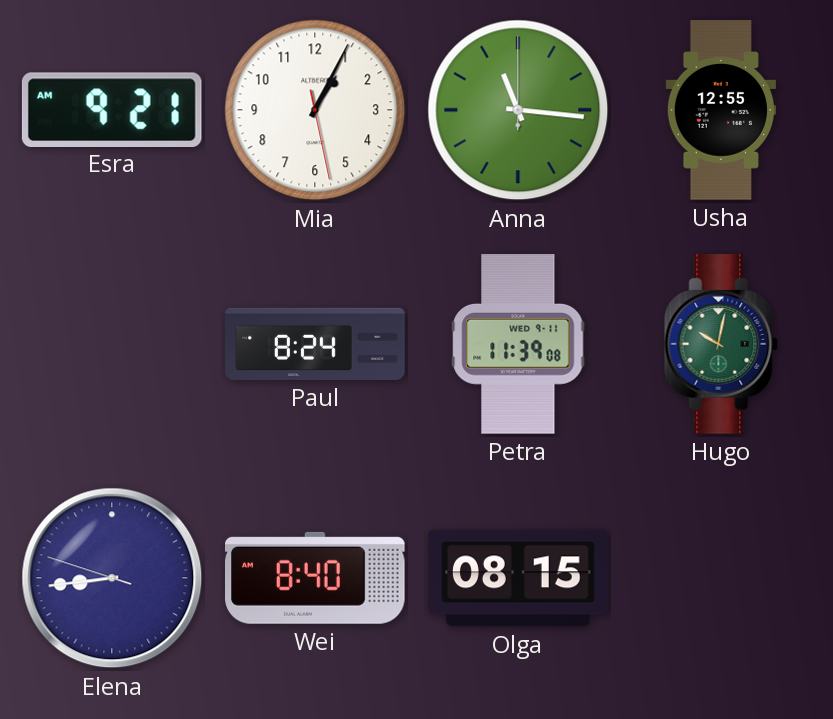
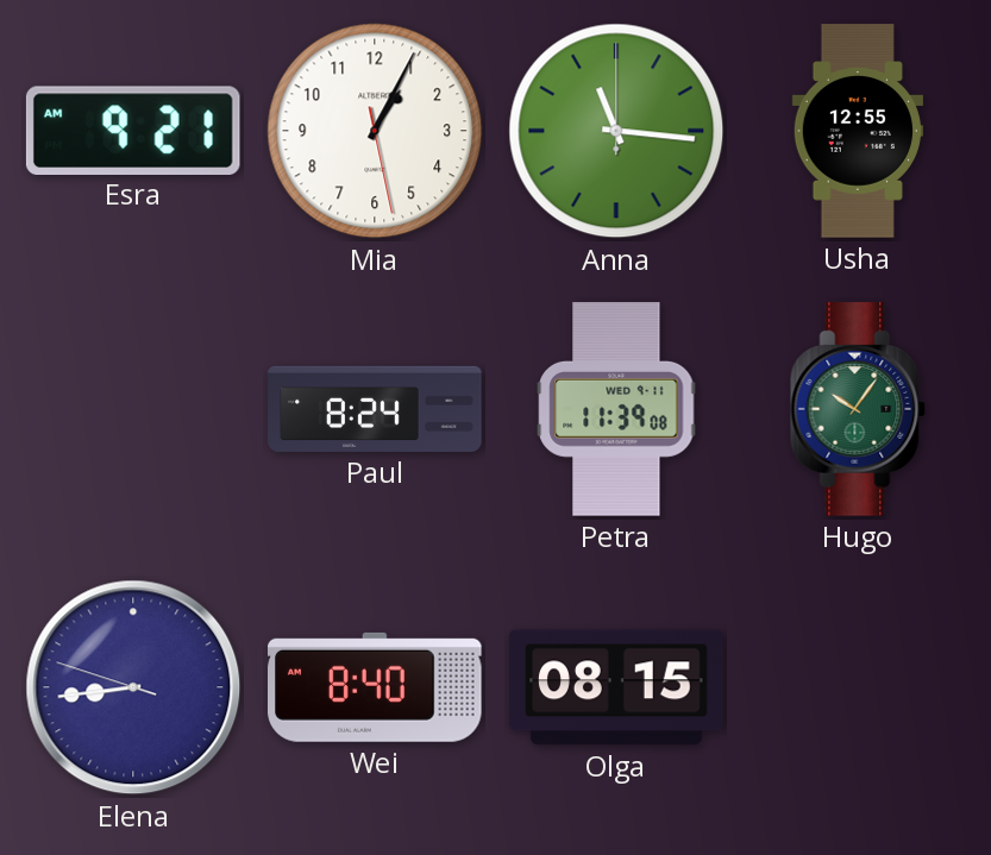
Hugo: 10:02 -> 10:06 (858, 409)
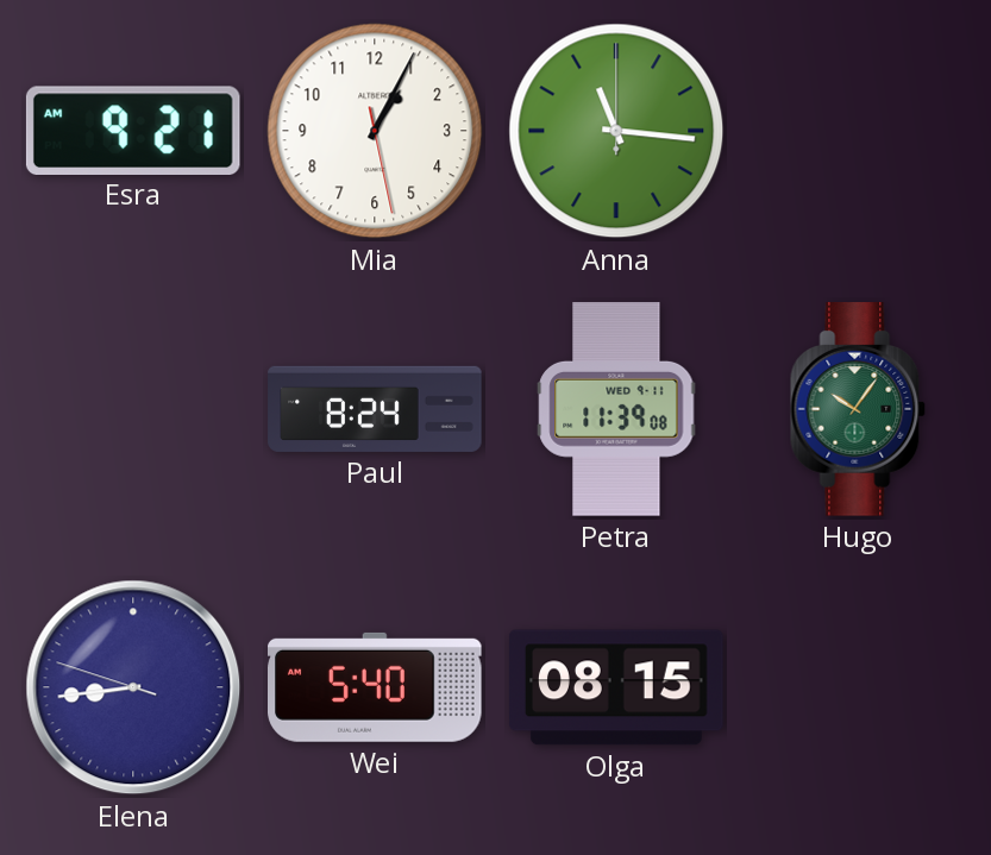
Usha: 12:55 -> none (857, 131)
Wei: 8:40 -> 5:40 (376, 687)
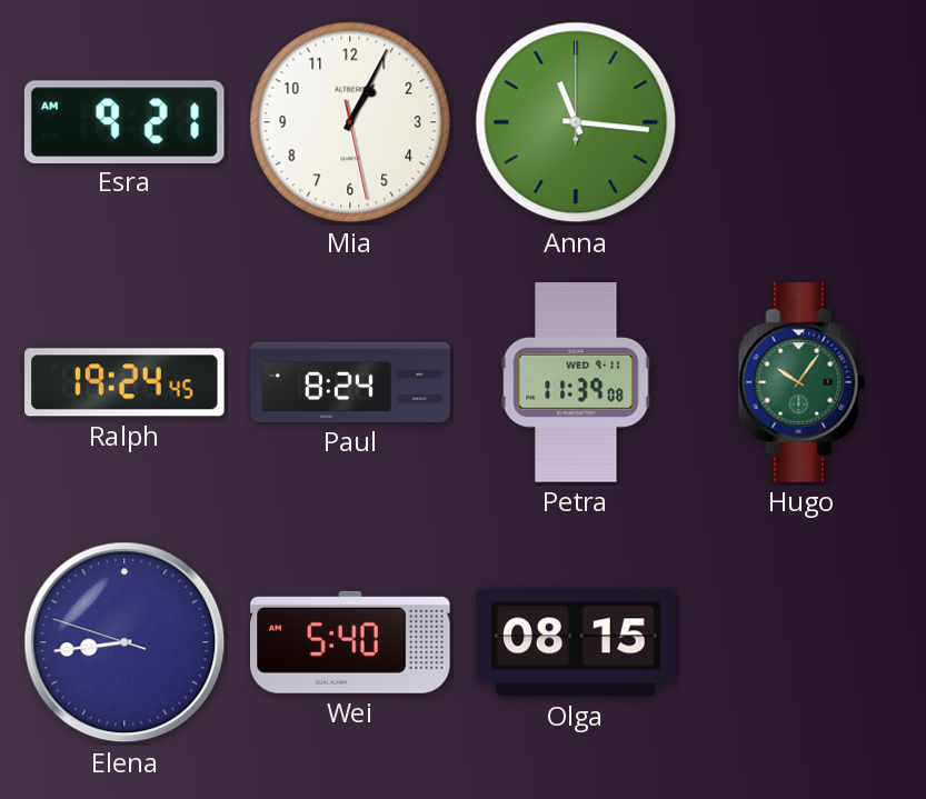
Ralph: none -> 19:24 (126, 382)
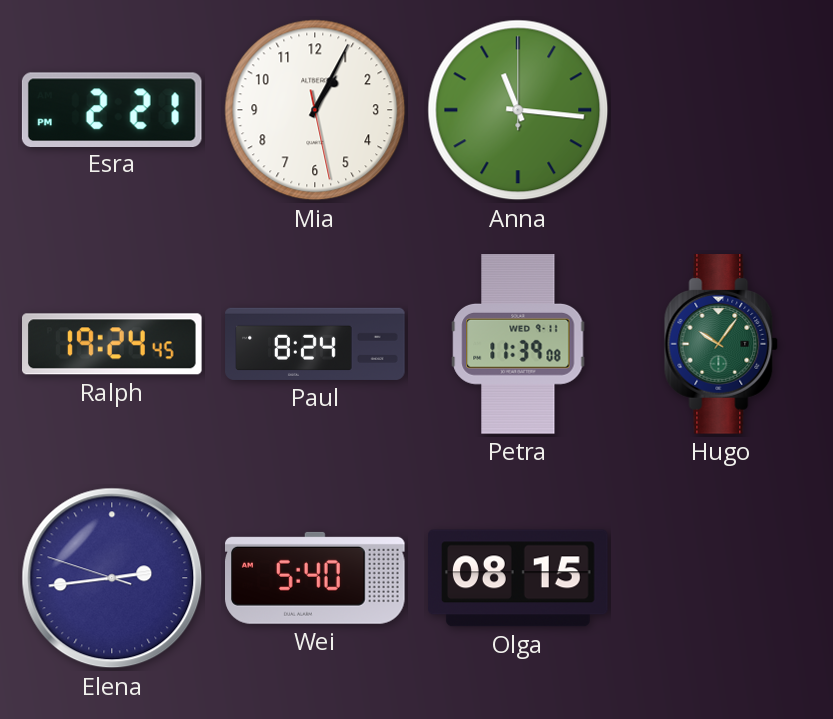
Esra: 9:21 -> 2:21 (112, 109)
Elena: 8:43 -> 2:43 (112, 578)
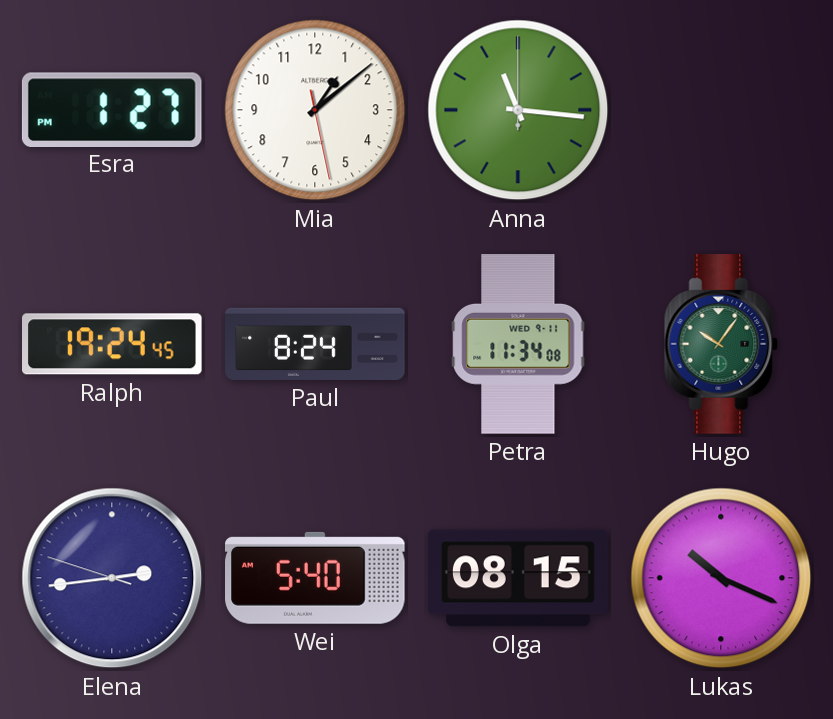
Esra: 2:21 -> 1:27 (112, 109)
Mia: 1:04 -> 1:08 (315, 110)
Petra: 11:39 -> 11:34 (518, 344)
Lukas: none -> 10:19 (721, 578)
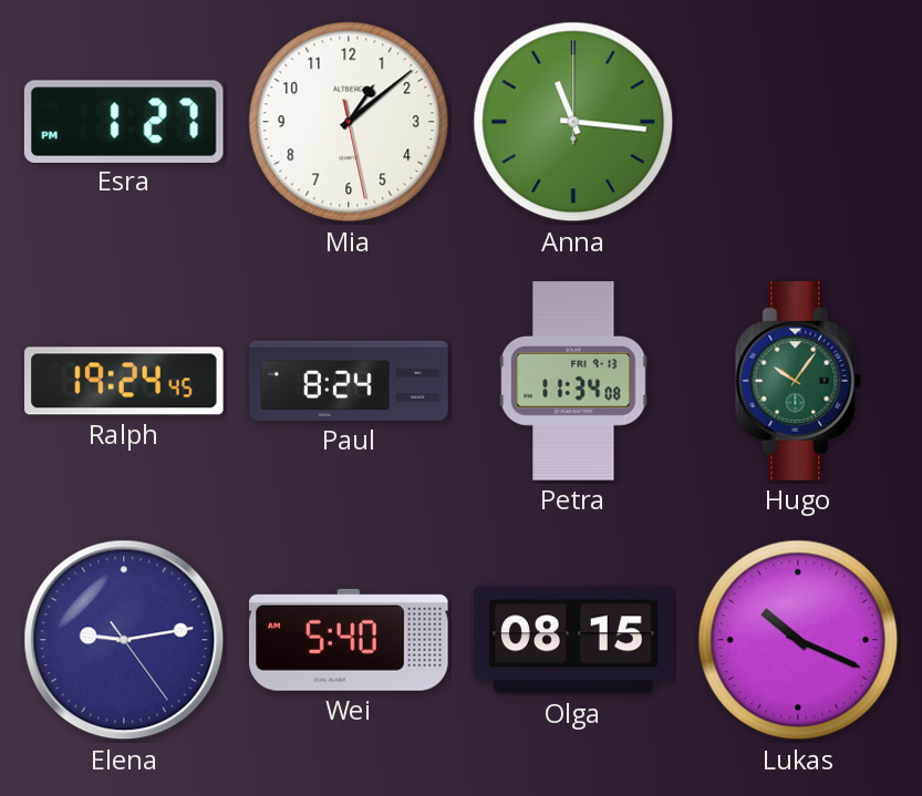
Petra date: WED 9-11 -> FRI 9-13 (573, 381)
Elena: 2:43 -> 9:13 (124, 640)
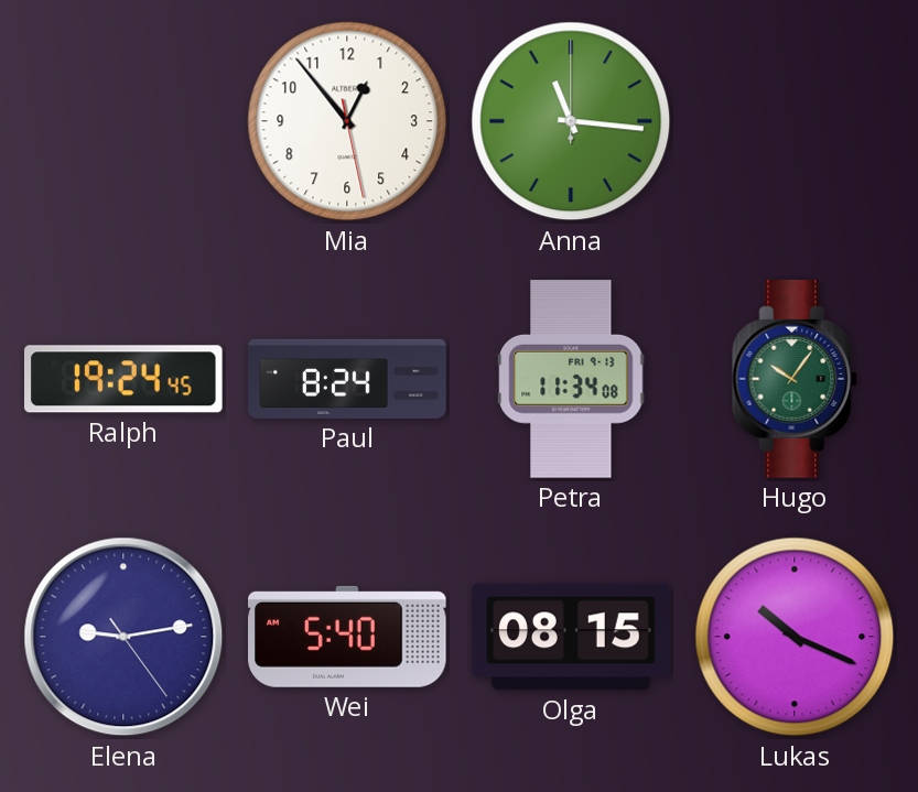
Esra: 1:27 -> none (124, 121)
Mia: 1:08 -> 12:53 (347, 121)
